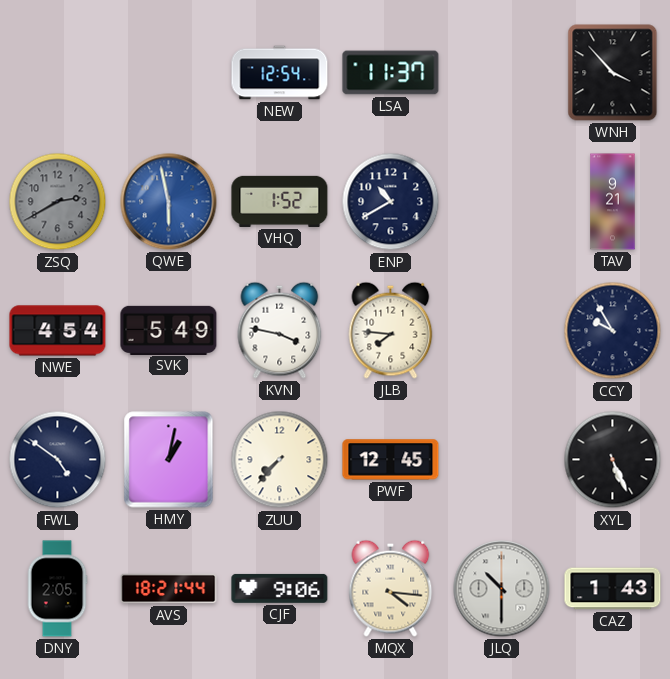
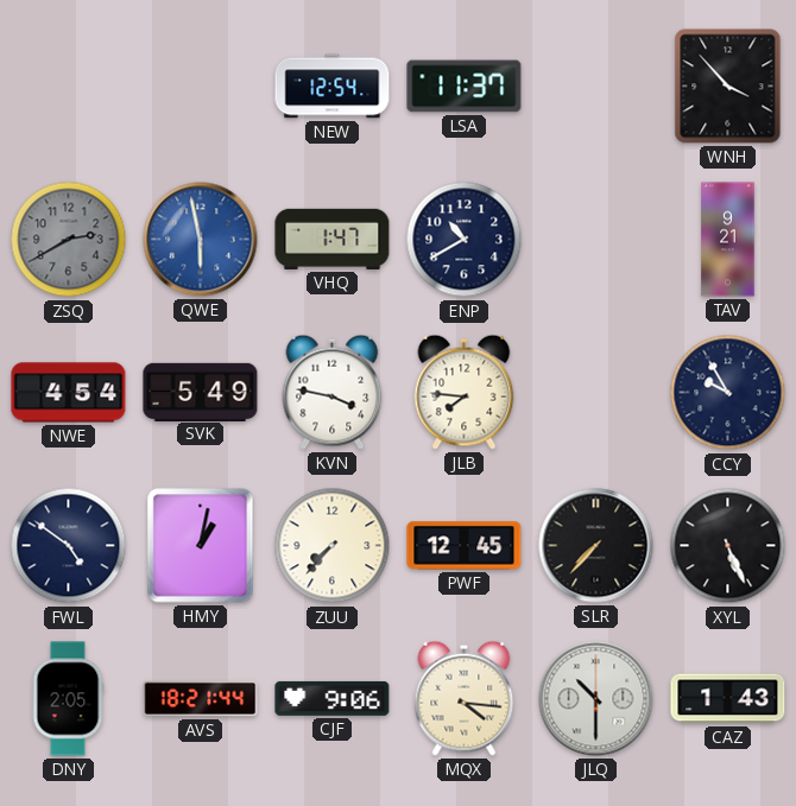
VHQ: 1:52 -> 1:47 (333, 239)
SLR: none -> 7:37 (596, 546)
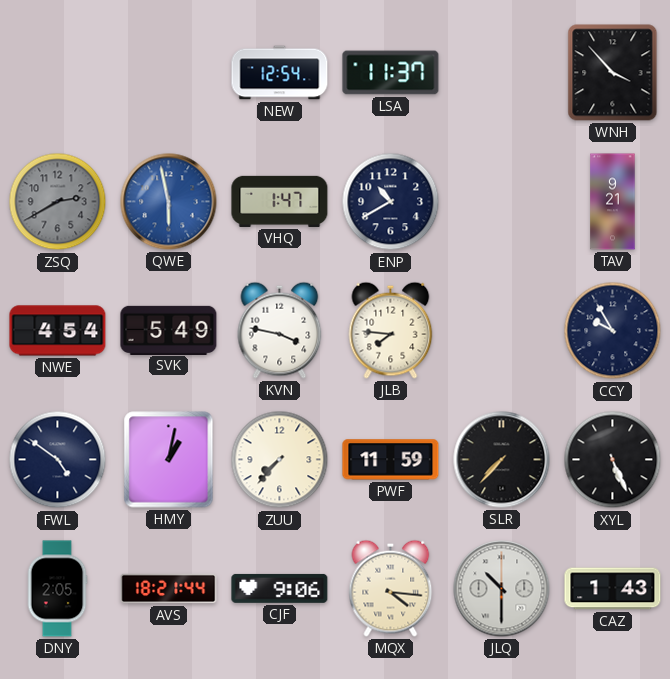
PWF: 12:45 -> 11:59 (391, 460)
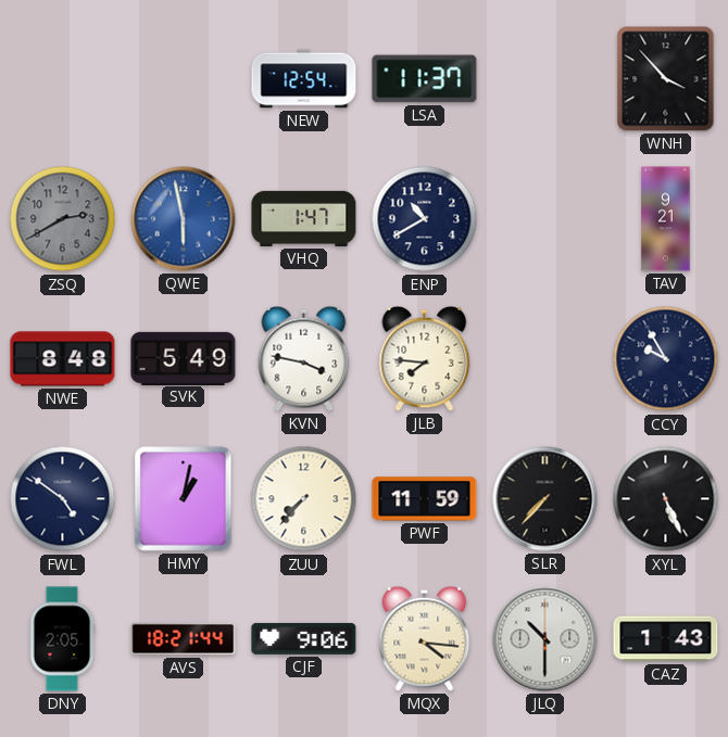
NWE: 4:54 -> 8:48 (63, 359)
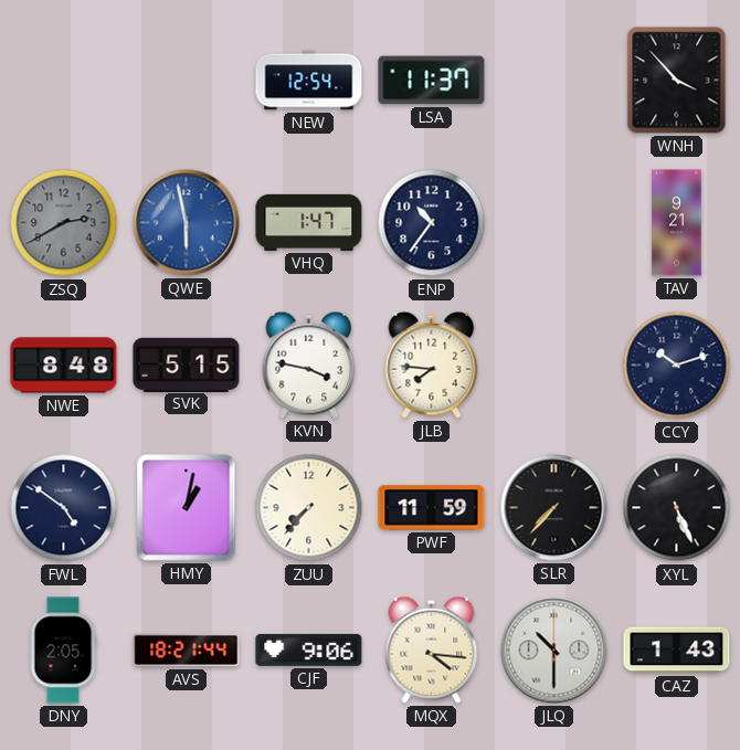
ENP: 10:40 -> 10:36 (432, 223)
SVK: 5:49 -> 5:15 (187, 365)
CCY: 9:55 -> 10:12 (677, 366)
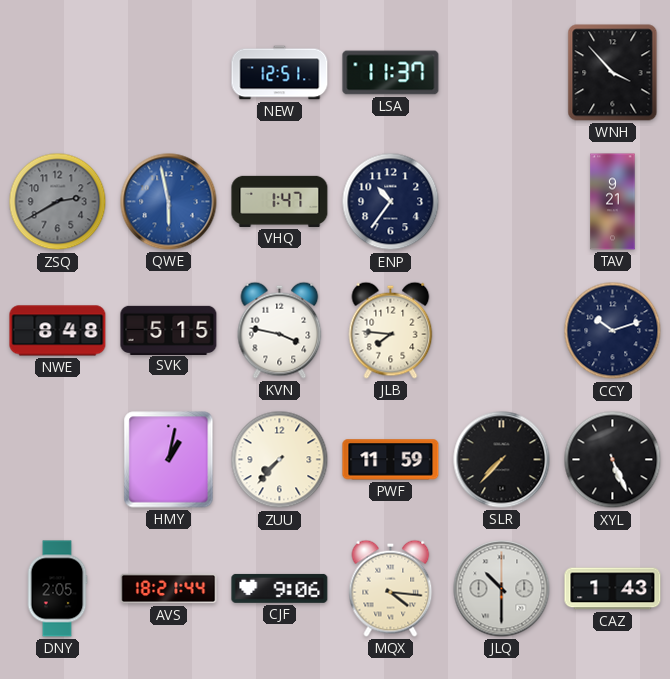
NEW: 12:54 -> 12:51 (280, 73)
FWL: 4:51 -> none (64, 508)
